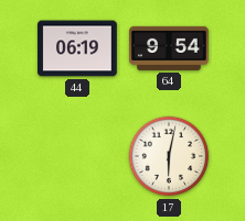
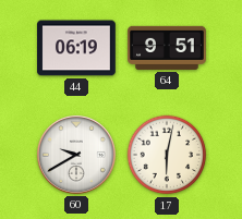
64: 9:54 -> 9:51 (167, 48)
60: none -> 9:40 (76, 155)
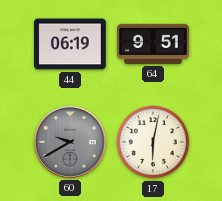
60 dial: white -> grey (70, 142)
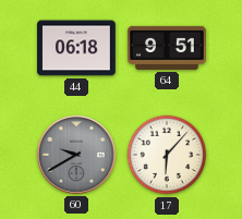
44: 06:19 -> 06:18 (77, 48)
17: 6:02 -> 6:07 (167, 155)
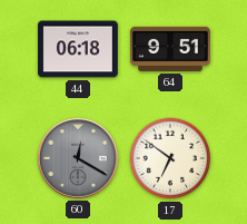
60: 9:40 -> 12:20 (78, 158)
17: 6:07 -> 6:51 (170, 158)
